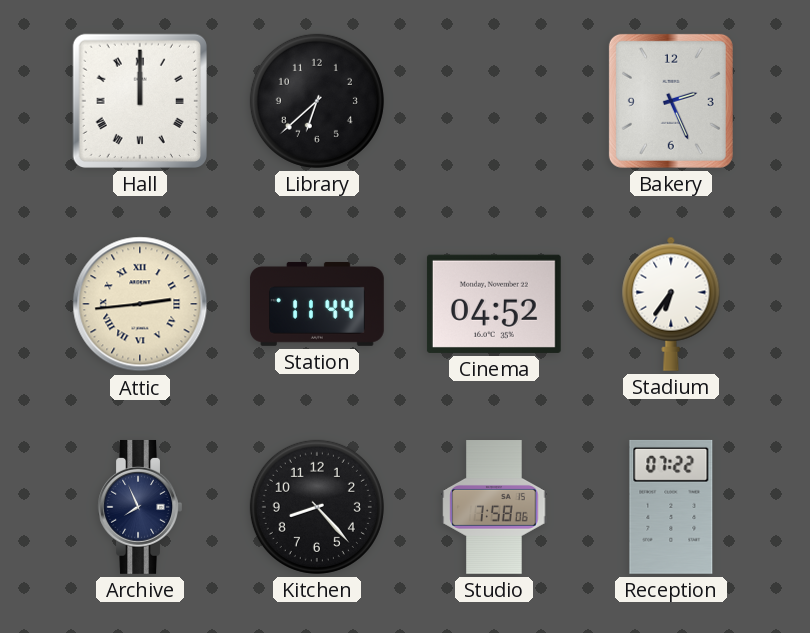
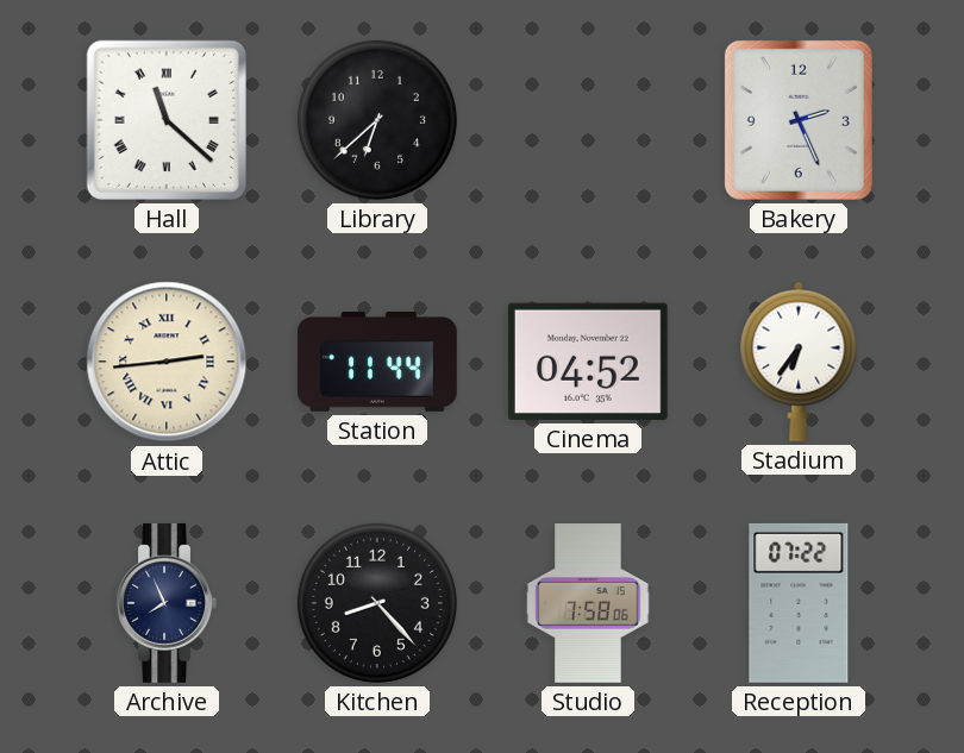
Hall: 12:00 -> 11:22 (167, 120)
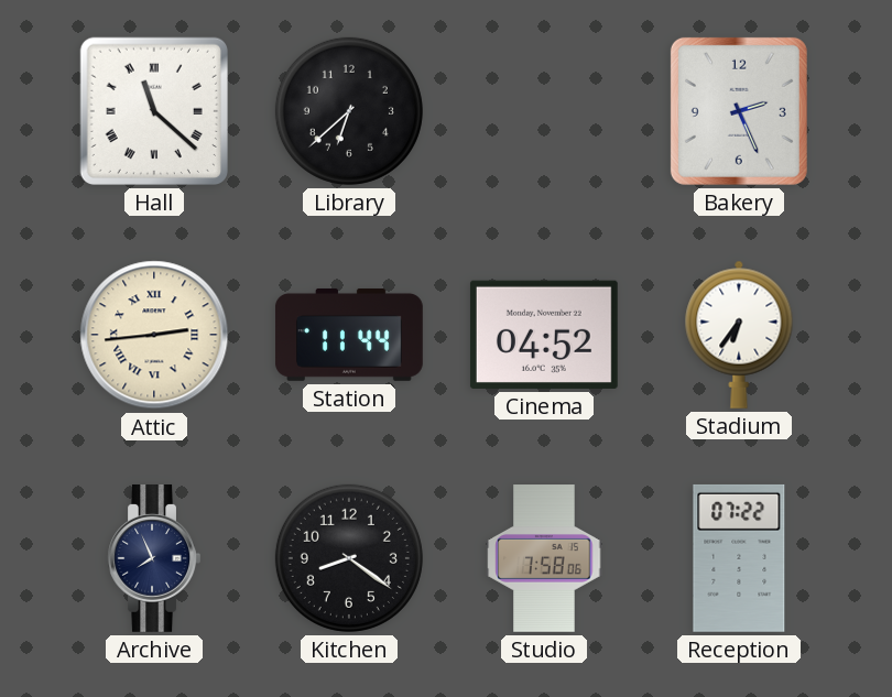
Kitchen: 8:23 -> 8:21 (349, 558)
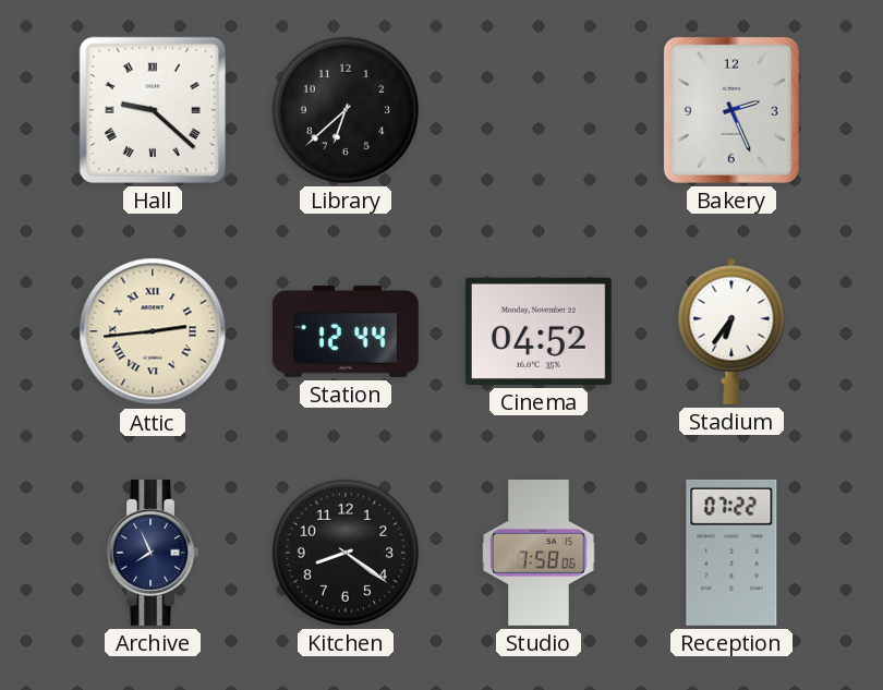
Hall: 11:22 -> 9:22 (153, 110)
Station: 11:44 -> 12:44 (346, 331)
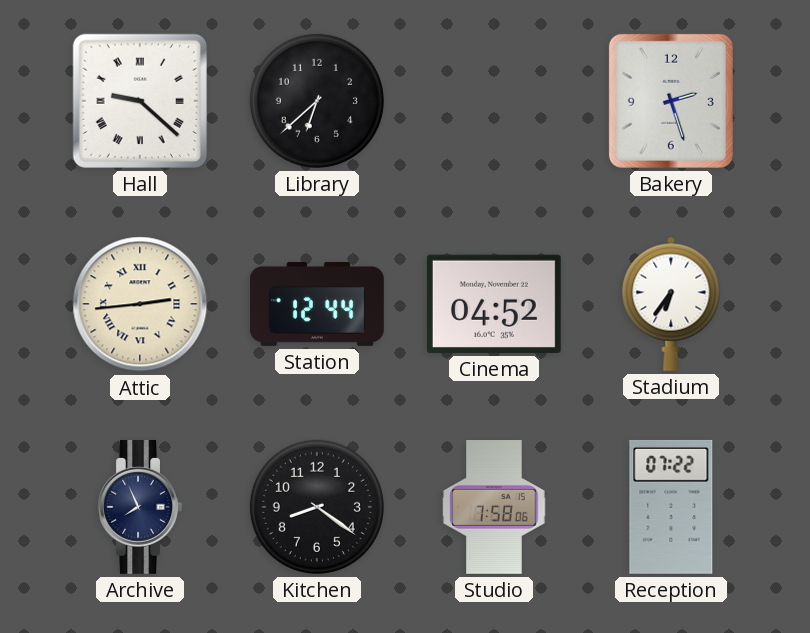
Bakery: 2:26 -> 2:27 (671, 101)
